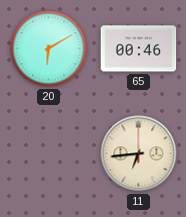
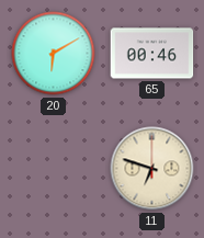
11: 6:44 -> 6:48 (152, 169)
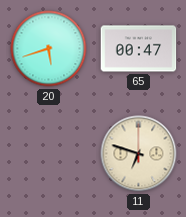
20: 6:10 -> 5:42 (49, 49)
65: 00:46 -> 00:47 (139, 49)
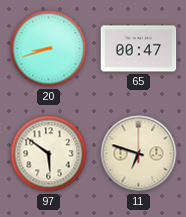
20: 5:42 -> 8:42 (49, 49)
97: none -> 5:51 (49, 154)
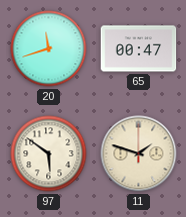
20: 8:42 -> 11:42 (49, 49)
11: 6:48 -> 1:48 (139, 154)
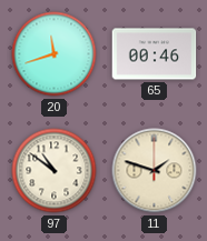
65: 00:47 -> 00:46 (155, 54)
97: 5:51 -> 10:51 (55, 171)
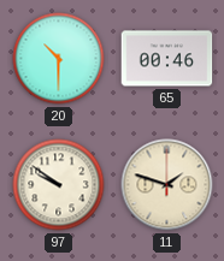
20: 11:42 -> 10:30 (59, 59)
97: 10:51 -> 9:51 (59, 185)
